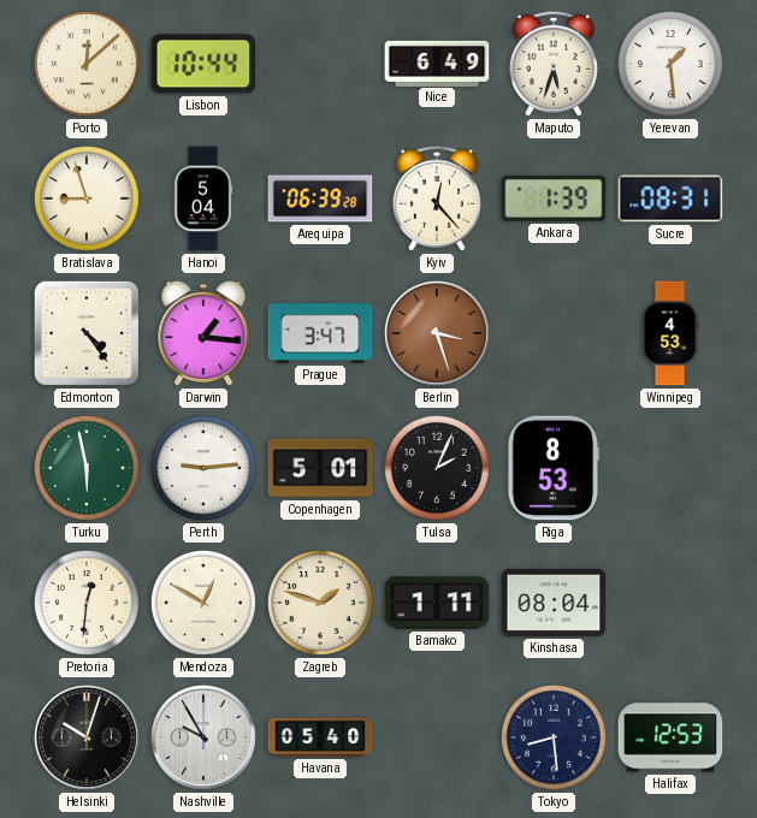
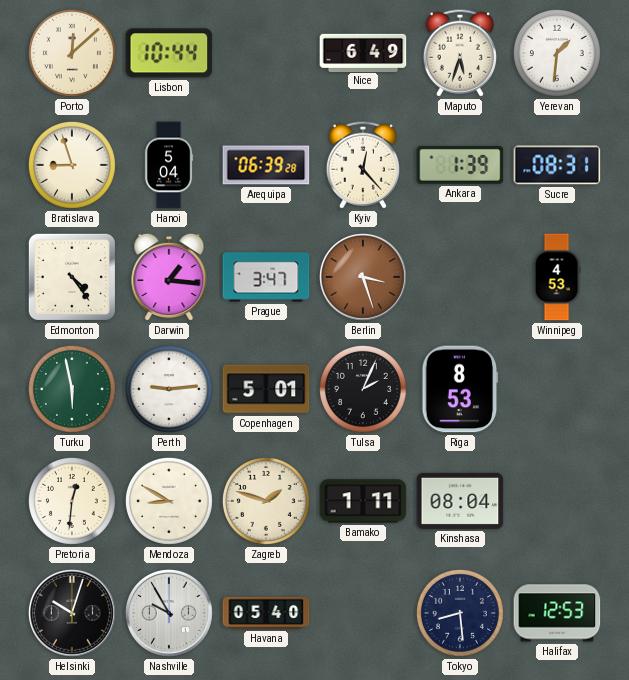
Yerevan: 1:29 -> 1:31 (557, 53)
Mendoza: 12:50 -> 8:50 (169, 501)
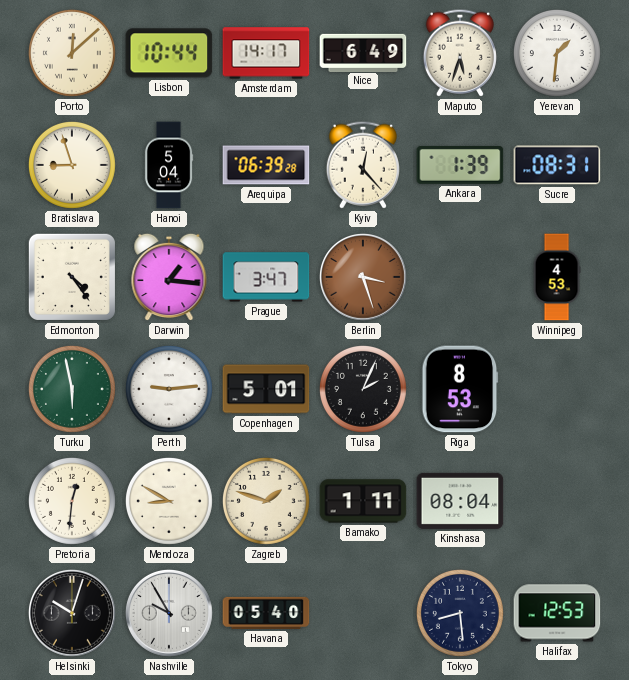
Amsterdam: none -> 14:17 (266, 53)
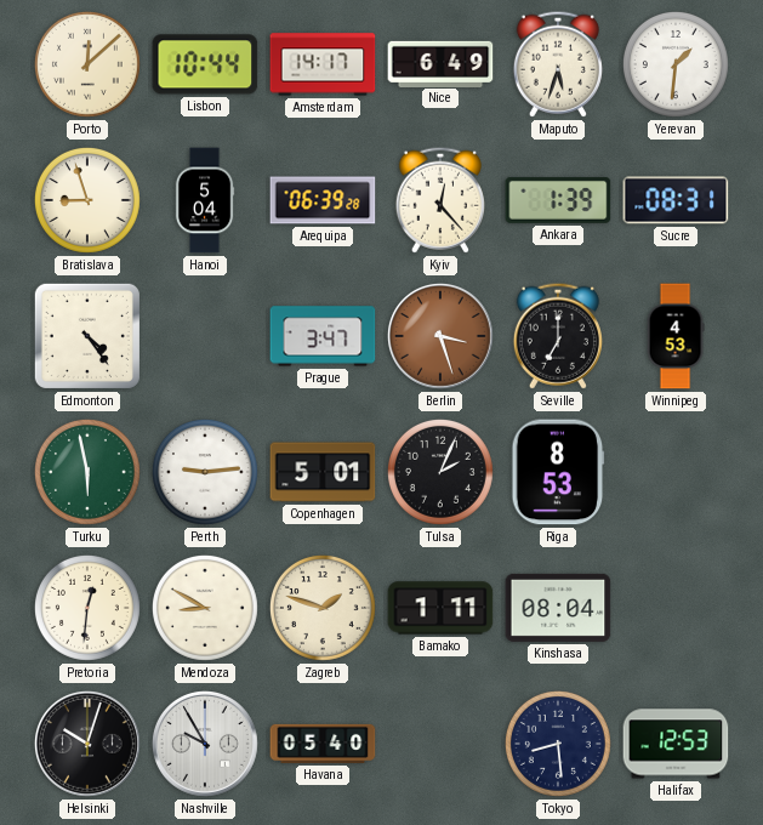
Darwin: 1:16 -> none (169, 277)
Seville: none -> 7:00 (558, 336)
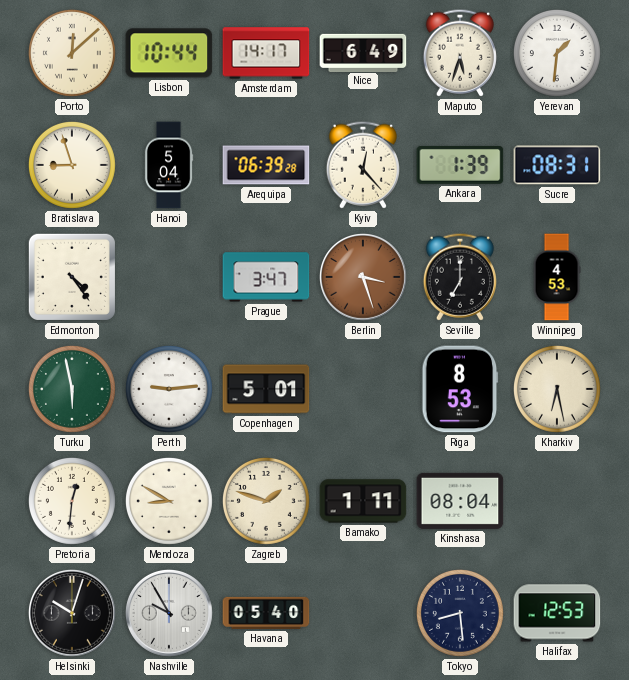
Tulsa: 2:04 -> none (440, 472)
Kharkiv: none -> 6:28 (557, 389)
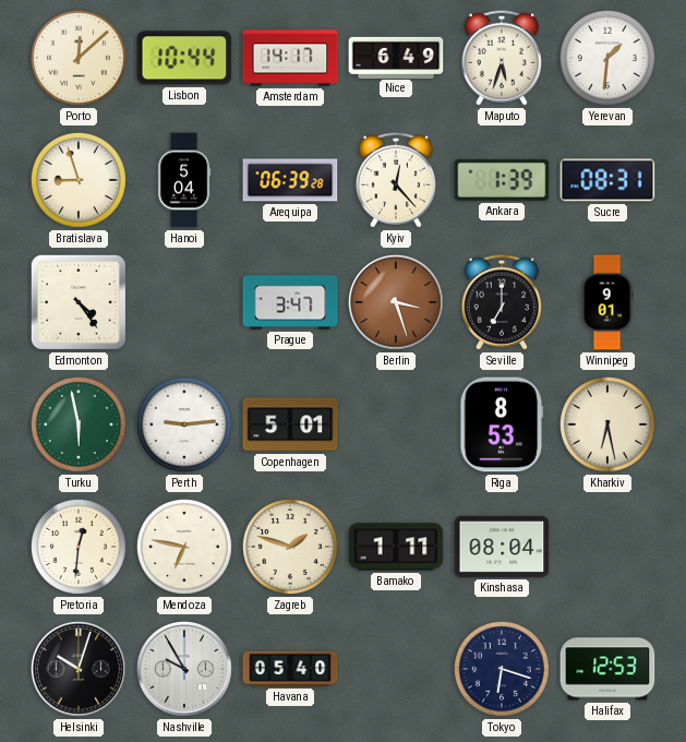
Winnipeg: 4:53 -> 9:01 (607, 302)
Mendoza: 8:50 -> 6:47 (184, 547)
Tokyo: 8:29 -> 6:18 (502, 669)
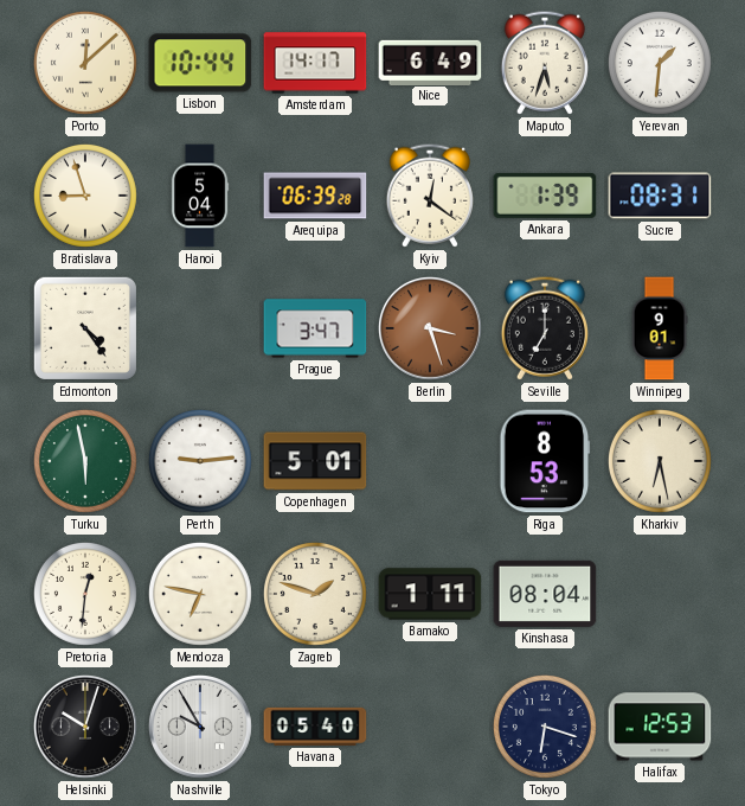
Kyiv: 12:23 -> 12:21 (430, 196)
